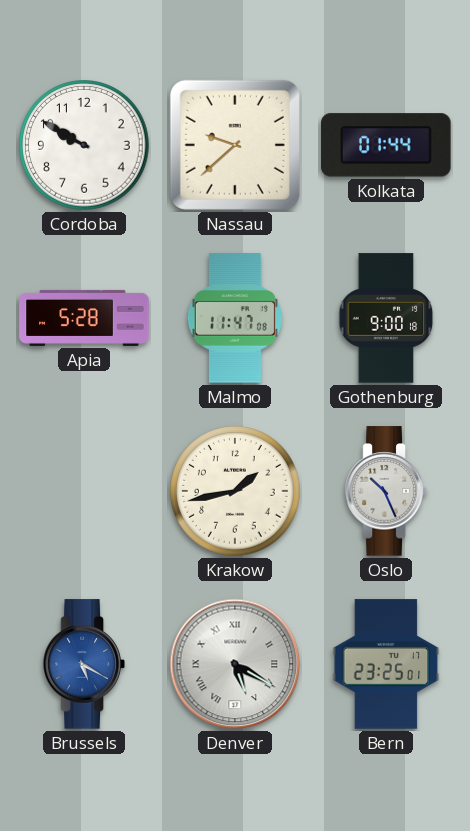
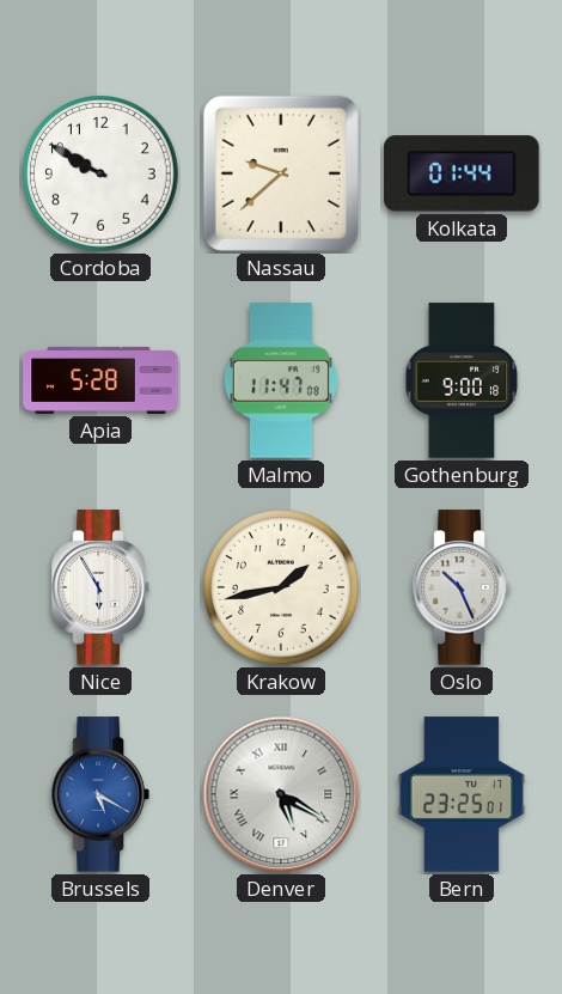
Nice: none -> 5:55 (100, 587)
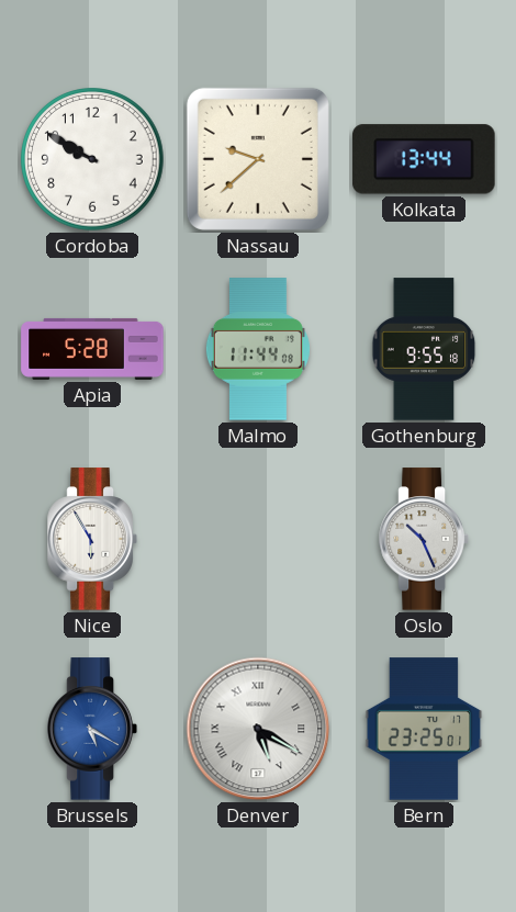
Kolkata: 01:44 -> 13:44 (424, 159)
Malmo: 11:47 -> 11:44 (258, 349)
Gothenburg: 9:00 -> 9:55 (424, 349)
Krakow: 1:43 -> none (281, 587)
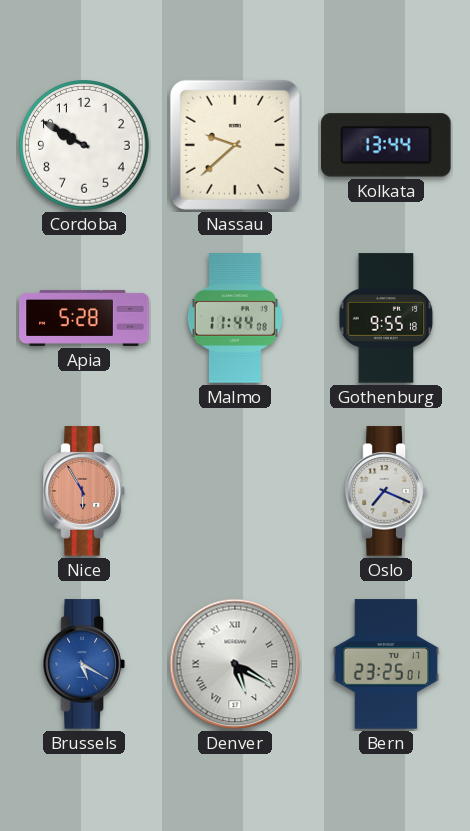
Nice dial: white -> salmon (84, 491)
Oslo: 10:26 -> 7:19 (386, 491)
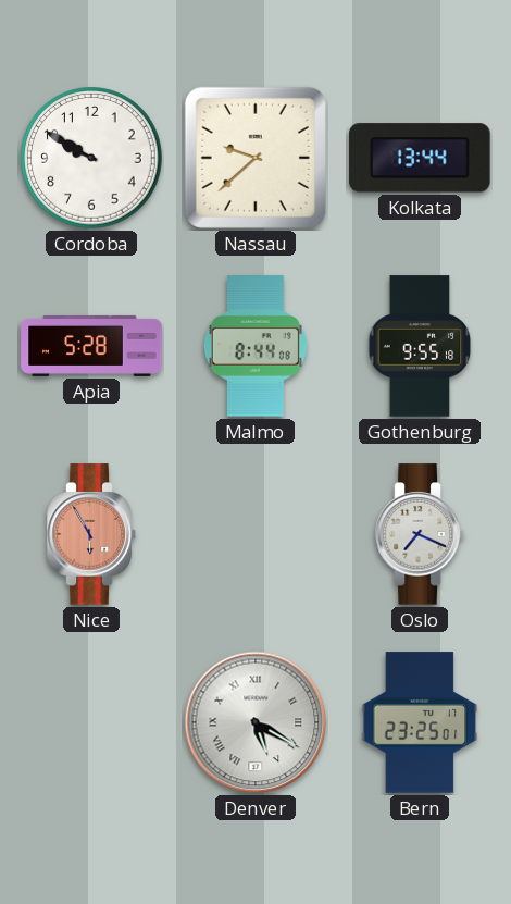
Malmo: 11:44 -> 8:44 (255, 346)
Brussels: 5:20 -> none (84, 664)
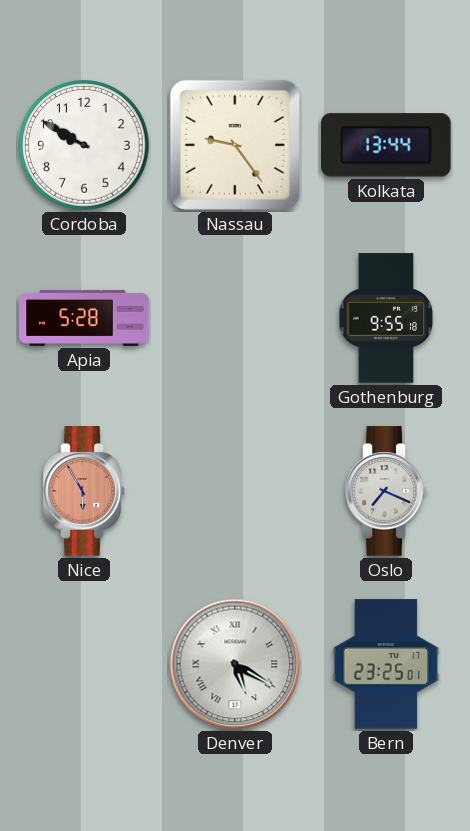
Nassau: 9:38 -> 9:24 (235, 145)
Malmo: 8:44 -> none (255, 346)
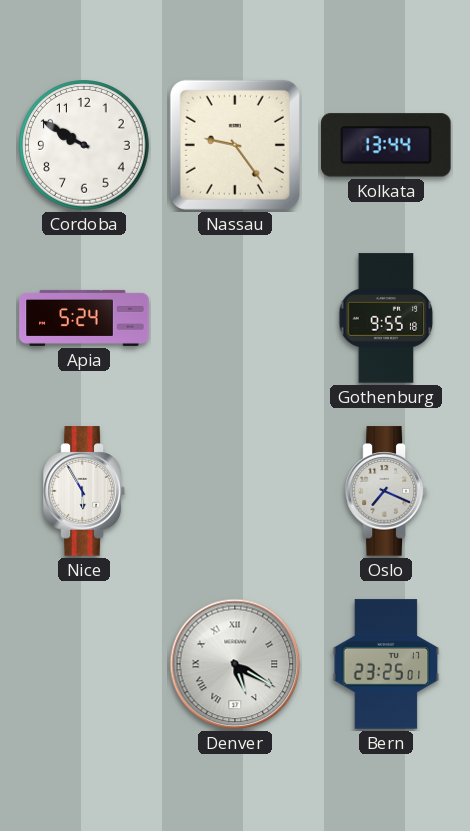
Apia: 5:28 -> 5:24 (84, 318)
Nice dial: salmon -> white (84, 491)
